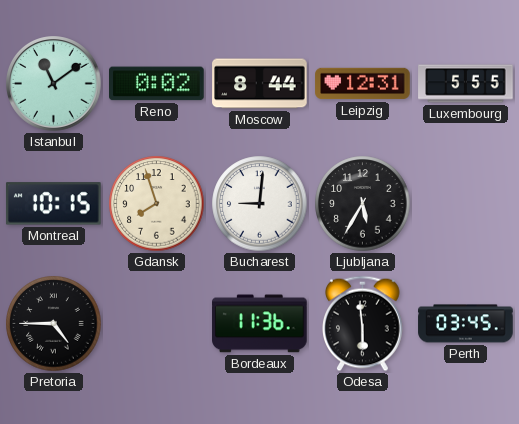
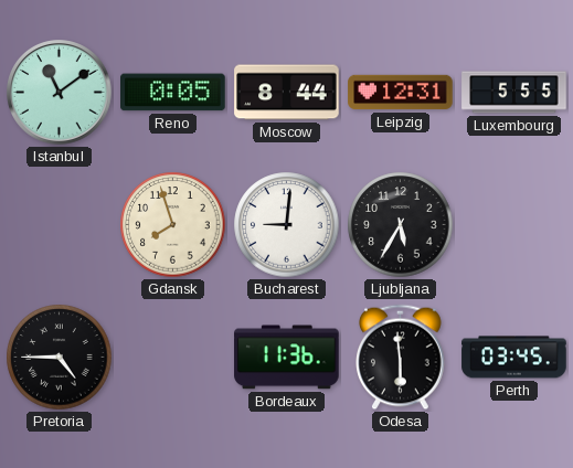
Reno: 0:02 -> 0:05 (173, 93)
Montreal: 10:15 -> none (54, 204)
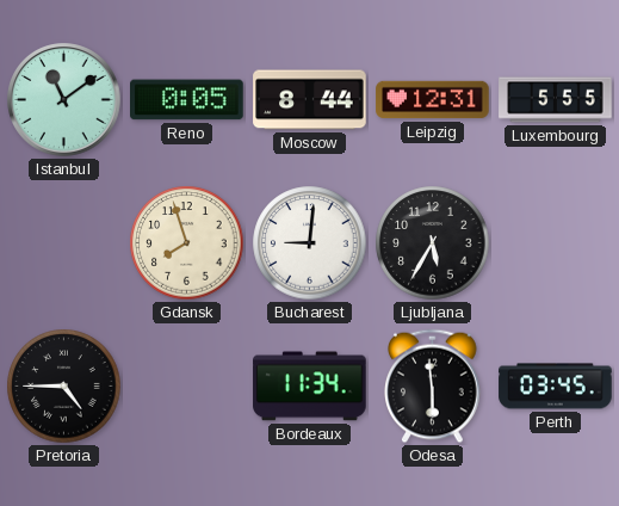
Bordeaux: 11:36 -> 11:34 (310, 387)
